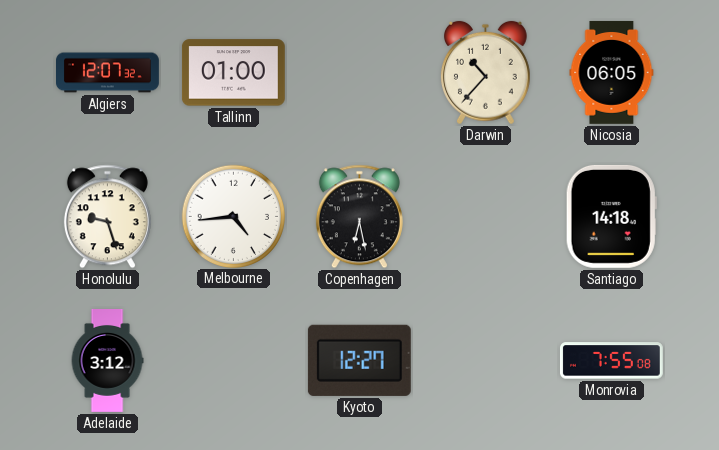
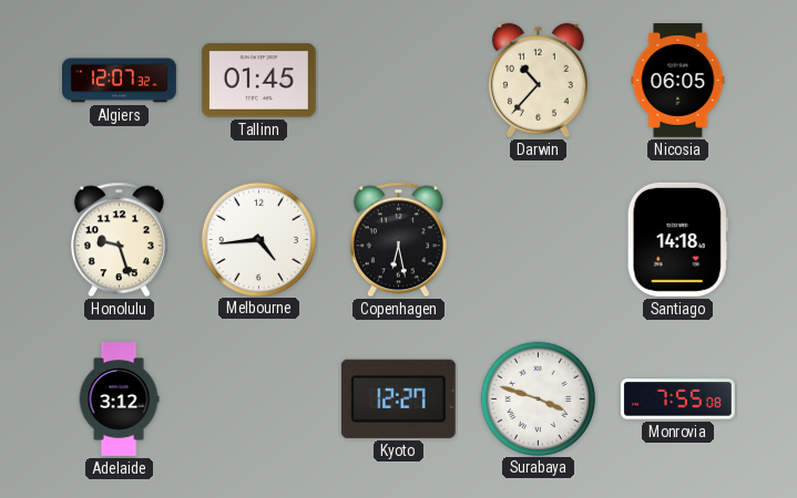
Tallinn: 01:00 -> 01:45 (258, 81)
Surabaya: none -> 3:48 (538, 398)
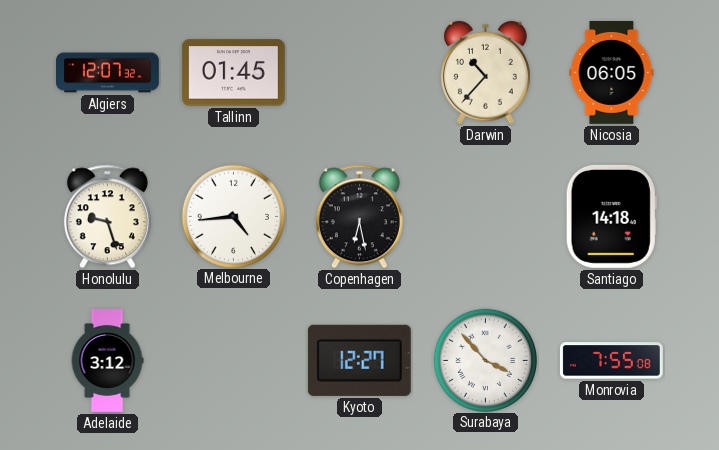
Surabaya: 3:48 -> 3:53 (485, 360)
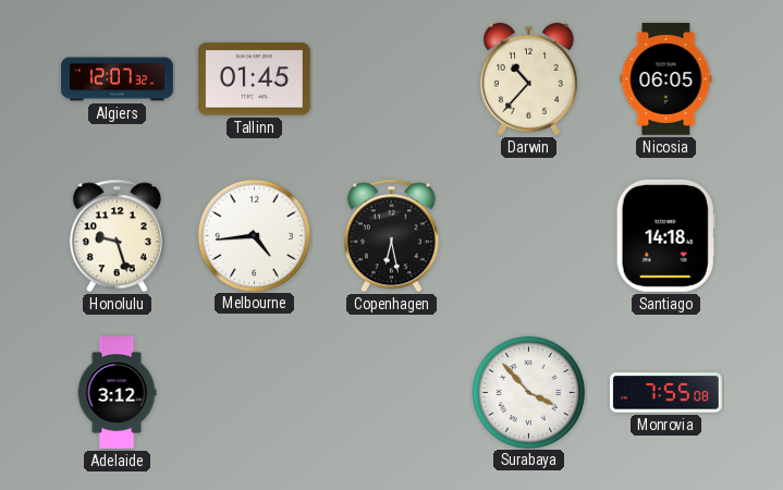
Kyoto: 12:27 -> none (359, 360)
